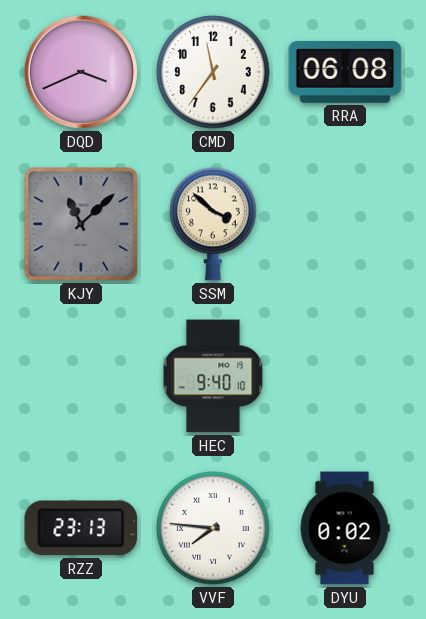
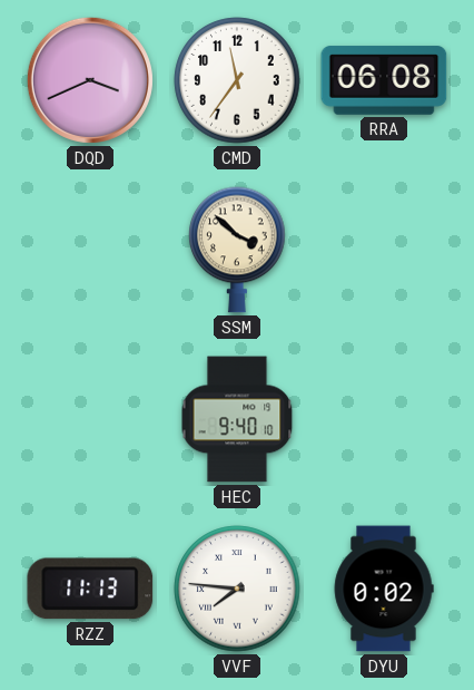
KJY: 11:08 -> none (81, 224)
RZZ: 23:13 -> 11:13 (90, 589)
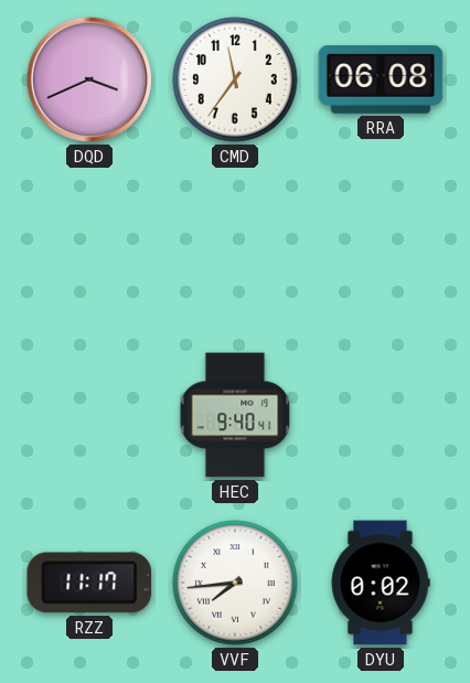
SSM: 3:52 -> none (237, 250)
HEC: 9:40:10 -> 9:40:41 (235, 415)
RZZ: 11:13 -> 11:17 (89, 583)
VVF: 7:46 -> 7:44 (235, 583)
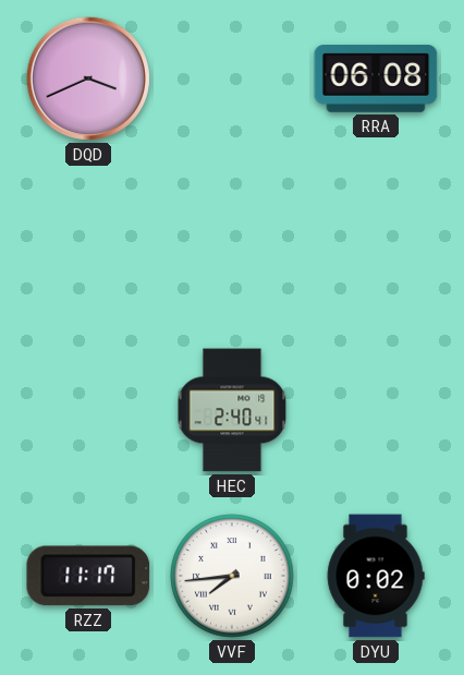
CMD: 11:36 -> none (235, 79)
HEC: 9:40 -> 2:40 (232, 410)
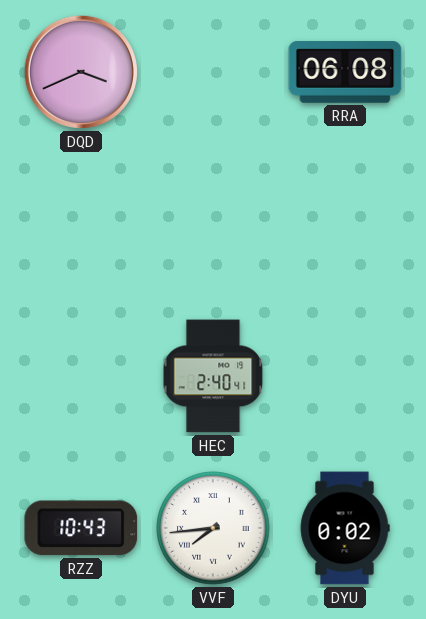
RZZ: 11:17 -> 10:43 (81, 528)
